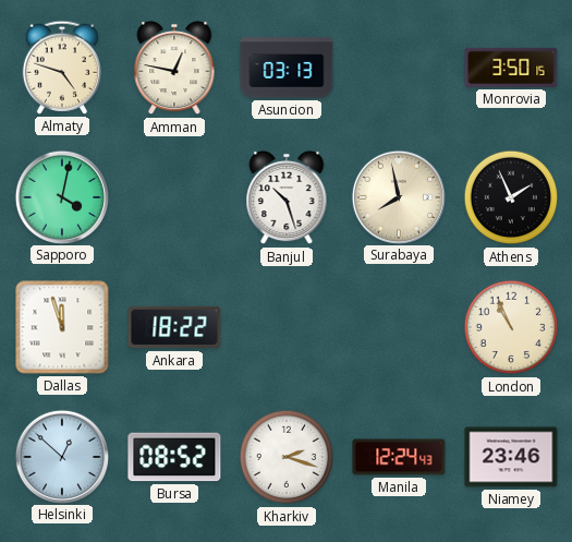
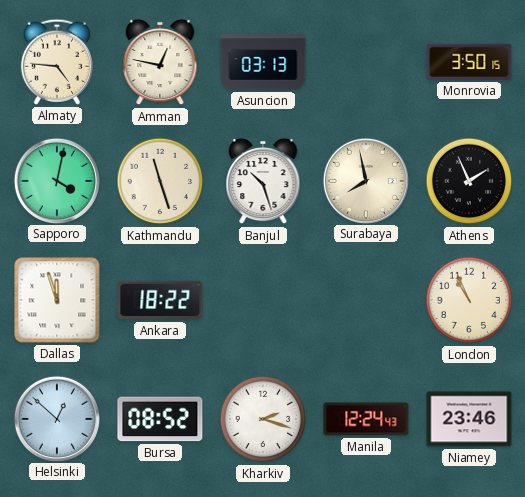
Almaty: 4:48 -> 4:46 (57, 62)
Kathmandu: none -> 11:27 (160, 181)
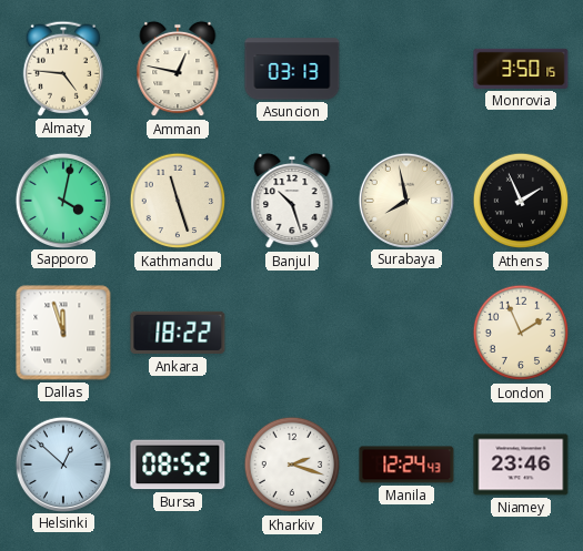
London: 10:56 -> 1:56 (521, 333)
